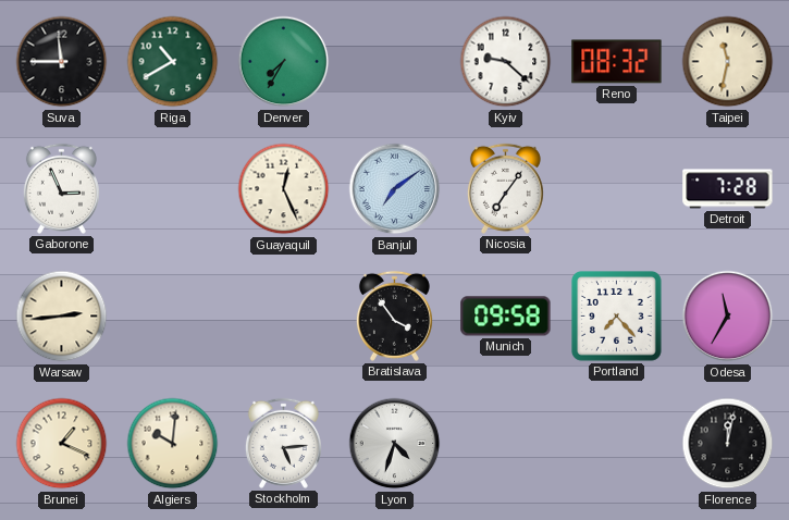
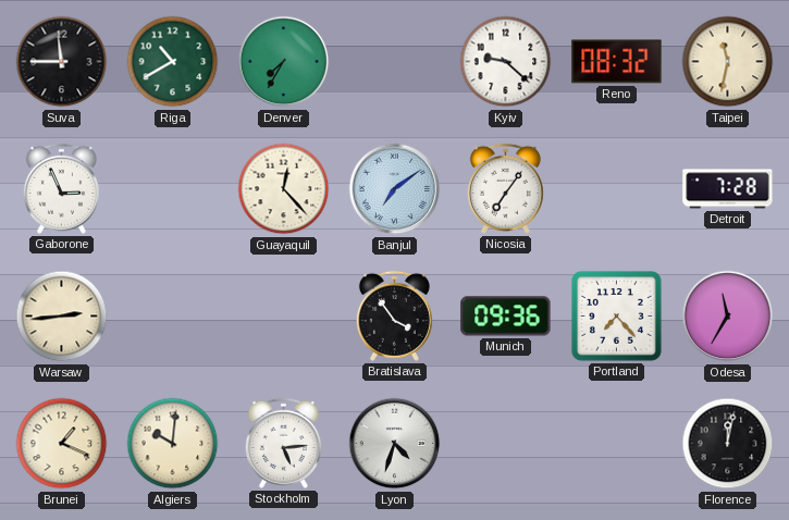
Guayaquil: 12:26 -> 12:23 (284, 189)
Munich: 09:58 -> 09:36 (506, 317)
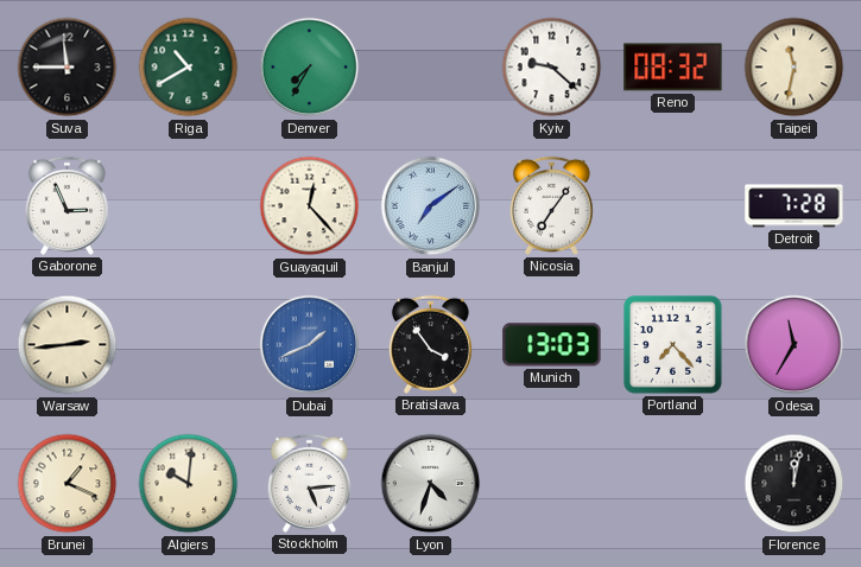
Dubai: none -> 1:41 (310, 345)
Munich: 09:36 -> 13:03 (552, 345)
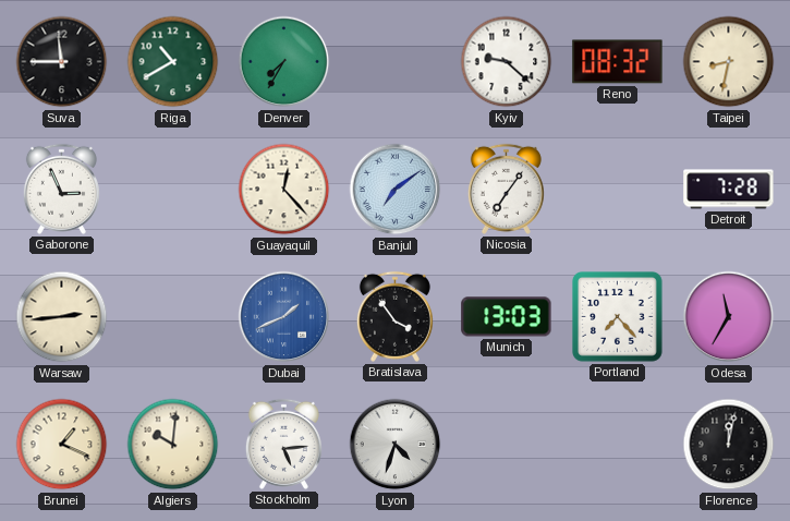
Taipei: 11:32 -> 8:32 (729, 62)
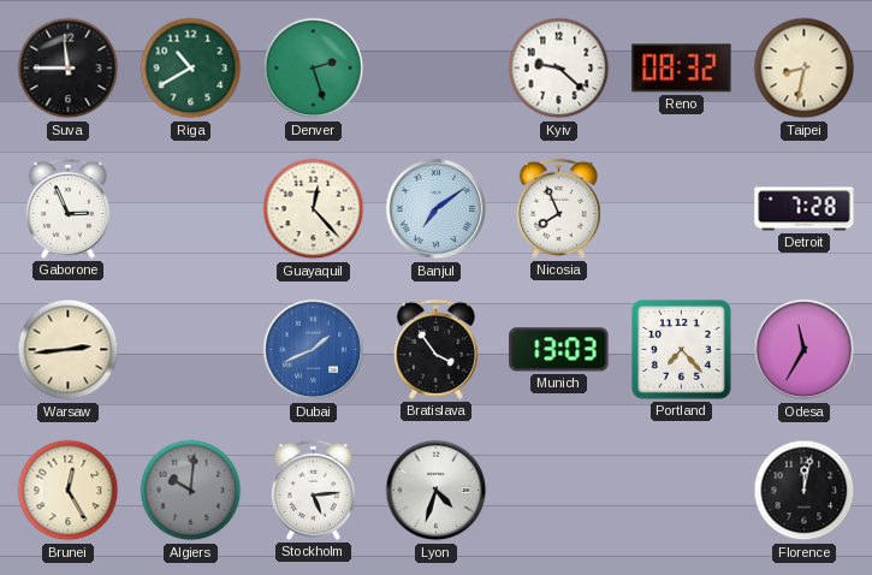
Denver: 7:35 -> 2:27 (314, 69)
Nicosia: 7:06 -> 7:56 (558, 208)
Brunei: 1:19 -> 12:25 (69, 491)
Algiers dial: cream -> grey (191, 491)
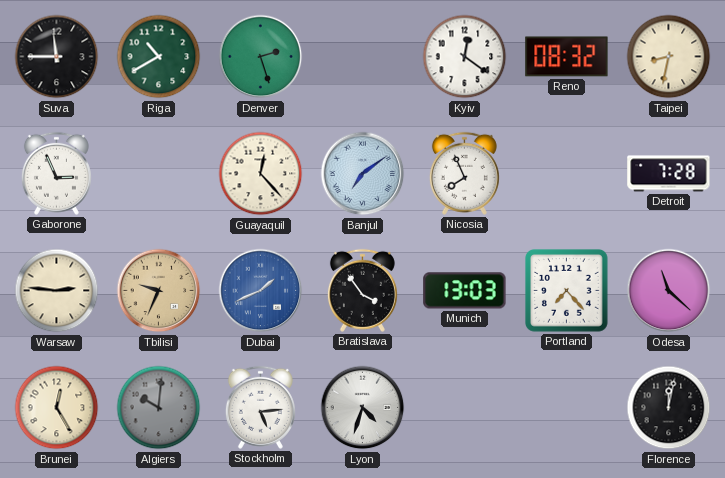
Kyiv: 9:22 -> 12:21 (465, 57)
Warsaw: 2:44 -> 2:46 (57, 291)
Tbilisi: none -> 9:34 (159, 291)
Odesa: 11:35 -> 11:22 (669, 291)
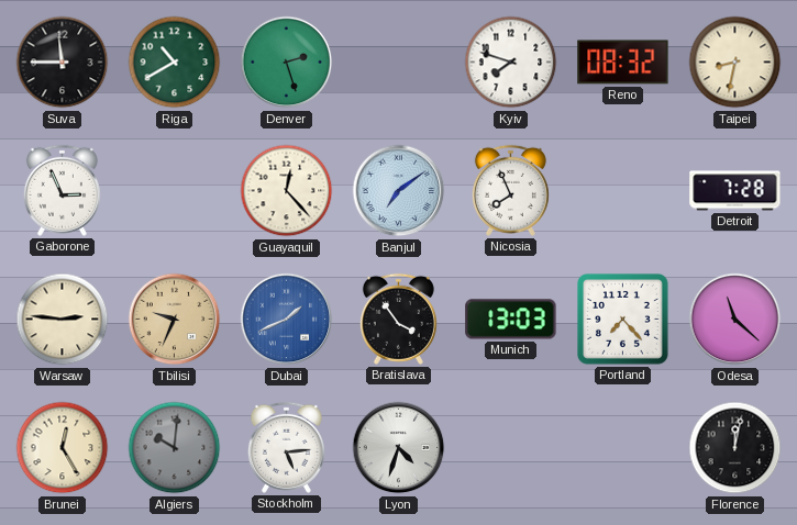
Kyiv: 12:21 -> 7:48 (511, 63)
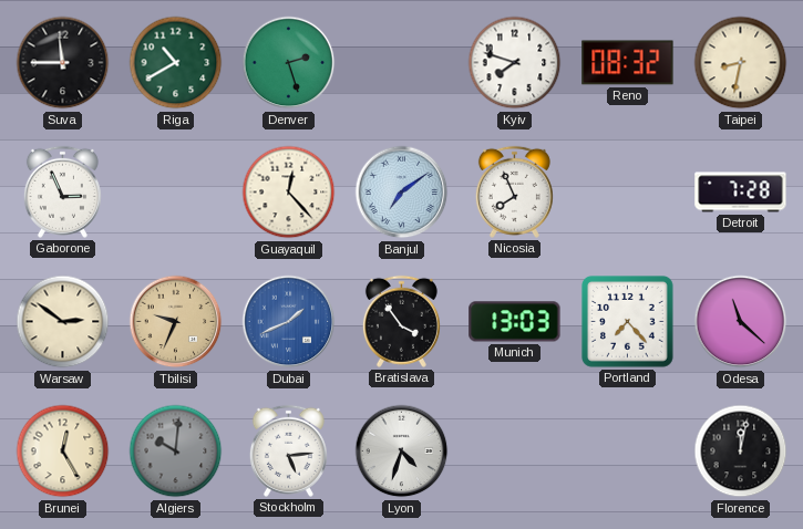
Warsaw: 2:46 -> 2:51 (63, 322)
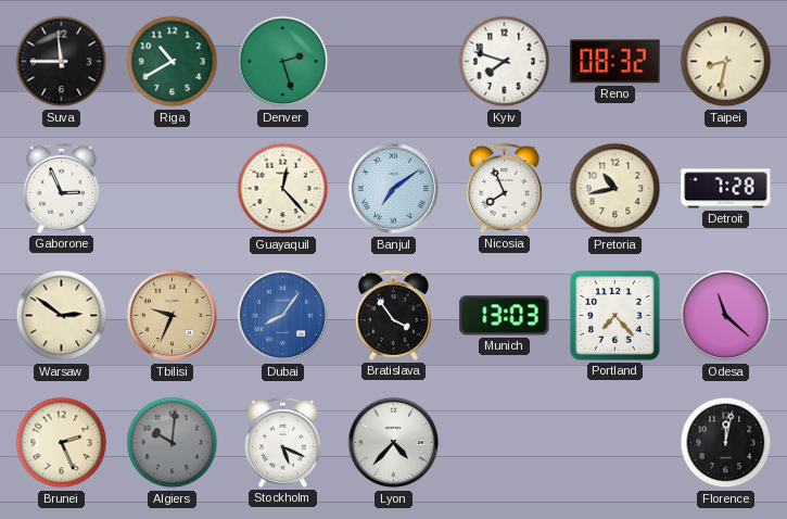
Pretoria: none -> 10:43 (615, 189)
Dubai: 1:41 -> 8:06 (283, 316)
Brunei: 12:25 -> 2:26 (62, 443)
Stockholm: 5:14 -> 5:19 (282, 442)
Lyon: 4:33 -> 4:37 (394, 443)
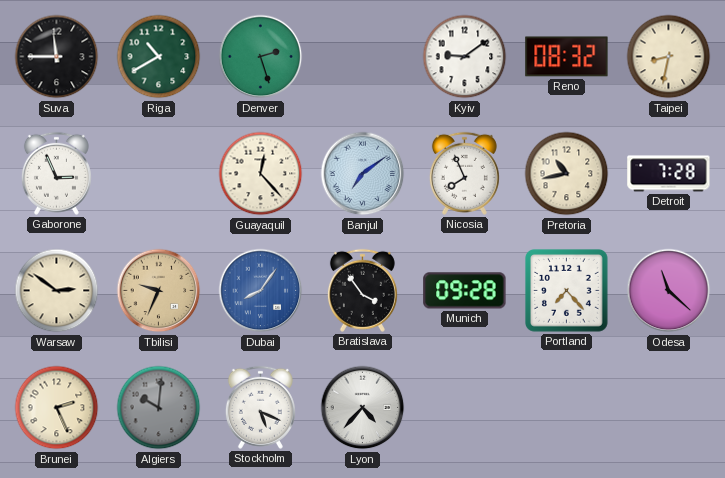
Kyiv: 7:48 -> 9:09 (465, 57)
Munich: 13:03 -> 09:28 (465, 291)
Florence: 12:02 -> none (726, 443)
